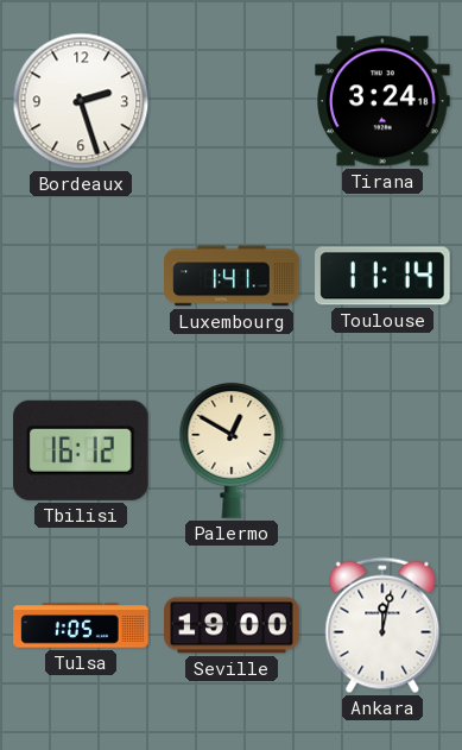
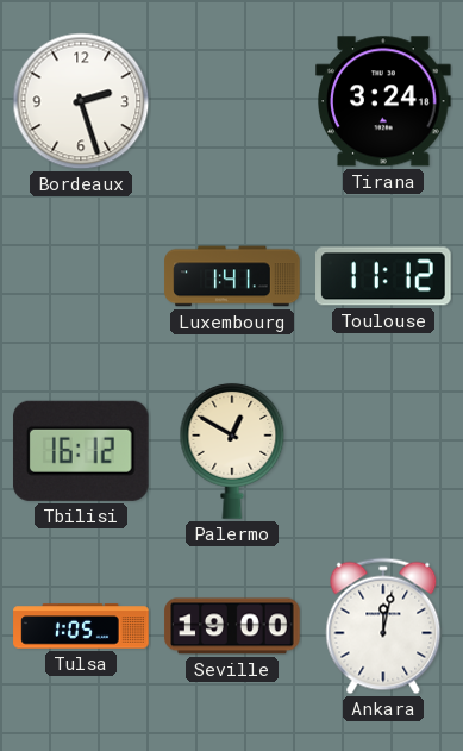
Toulouse: 11:14 -> 11:12 (383, 276)
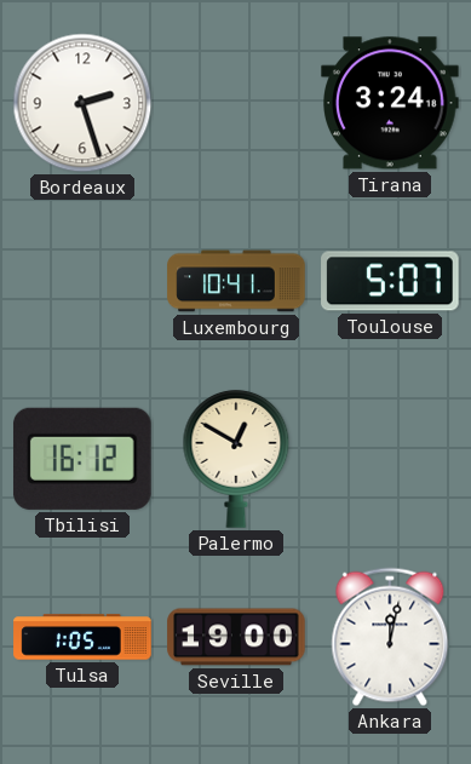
Luxembourg: 1:41 -> 10:41 (236, 281)
Toulouse: 11:12 -> 5:07 (390, 281)
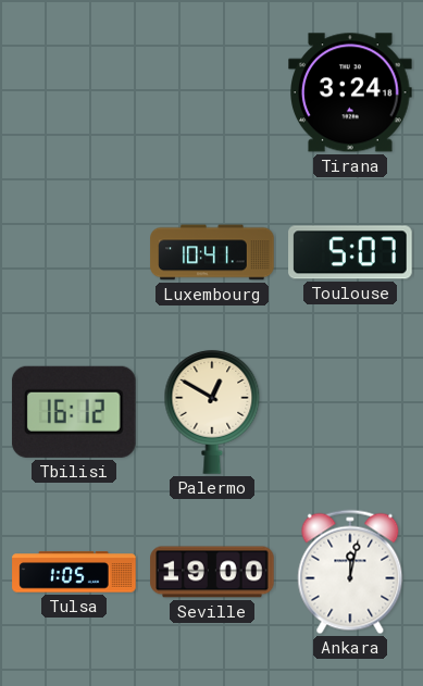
Bordeaux: 2:27 -> none (82, 103)
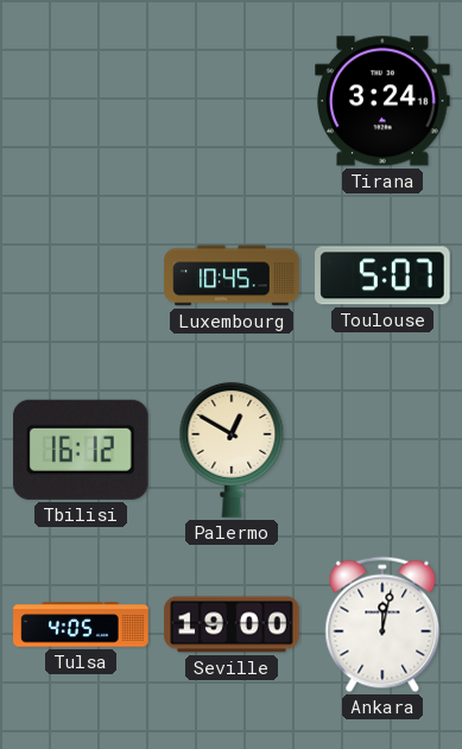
Luxembourg: 10:41 -> 10:45 (232, 275)
Tulsa: 1:05 -> 4:05 (81, 624)
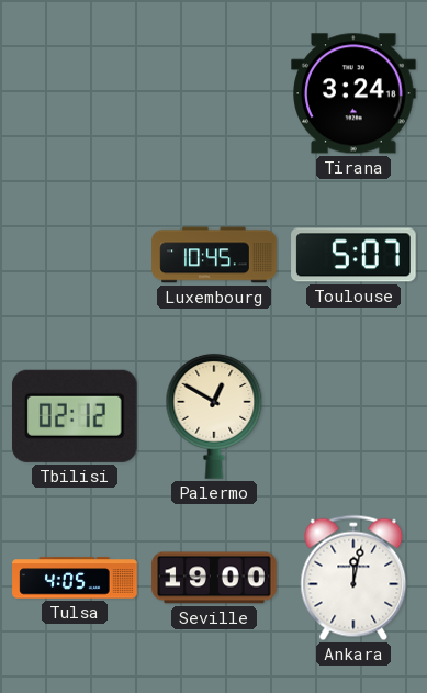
Tbilisi: 16:12 -> 02:12 (75, 416)
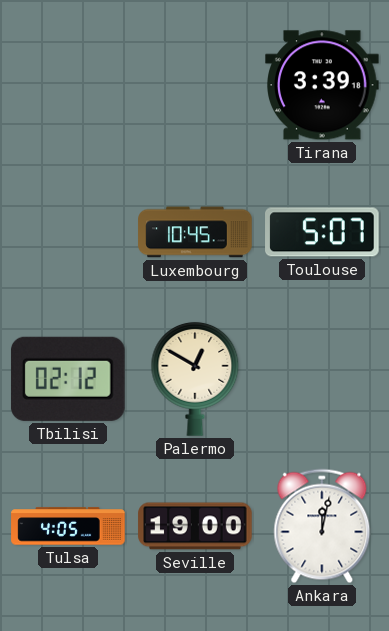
Tirana: 3:24 -> 3:39 (322, 85)
